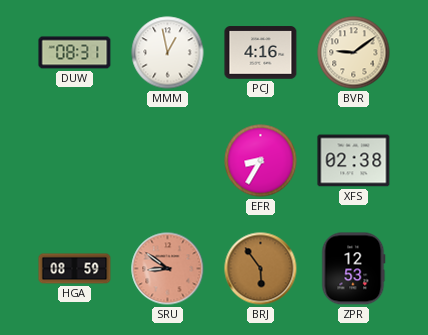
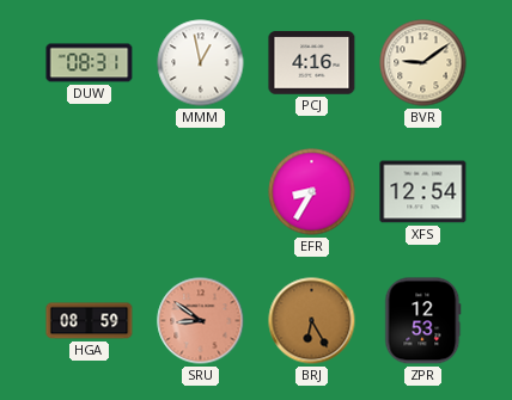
XFS: 02:38 -> 12:54 (423, 192)
BRJ: 5:54 -> 6:25 (312, 321)
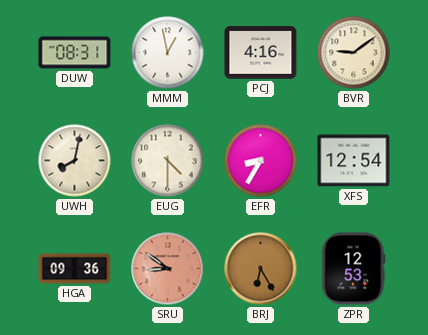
UWH: none -> 8:02 (75, 161)
EUG: none -> 4:30 (168, 161)
HGA: 08:59 -> 09:36 (75, 269)
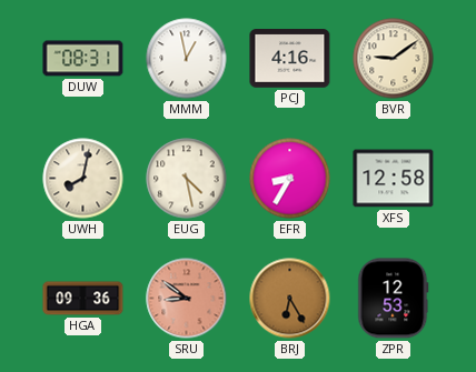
EUG: 4:30 -> 4:28 (187, 179)
XFS: 12:54 -> 12:58 (394, 179)
